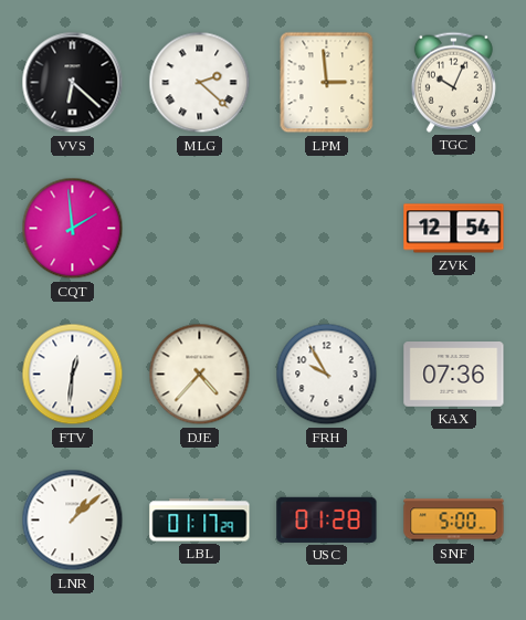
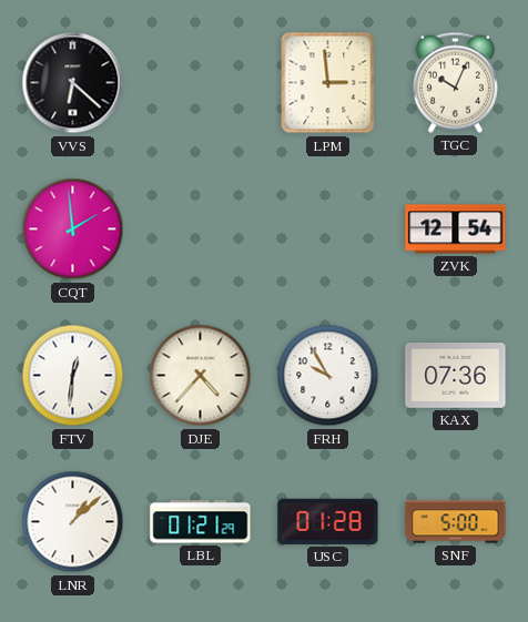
MLG: 2:22 -> none (200, 83)
LBL: 01:17 -> 01:21 (201, 522)
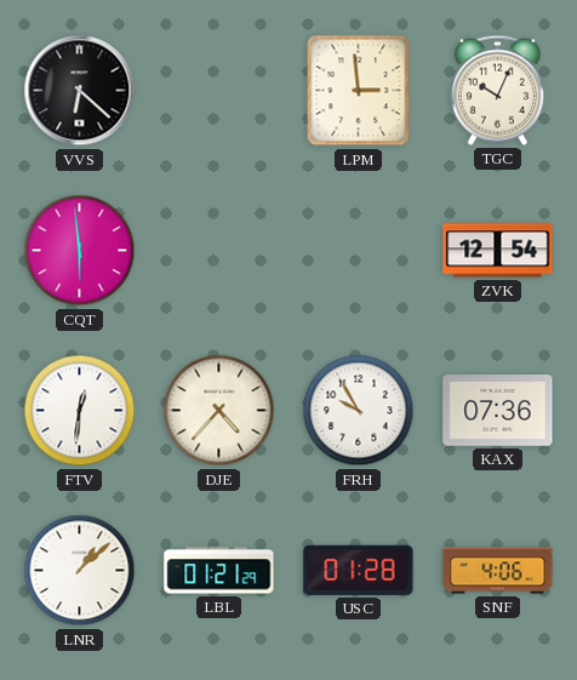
CQT: 1:59 -> 5:59 (80, 251)
SNF: 5:00 -> 4:06 (498, 571)
